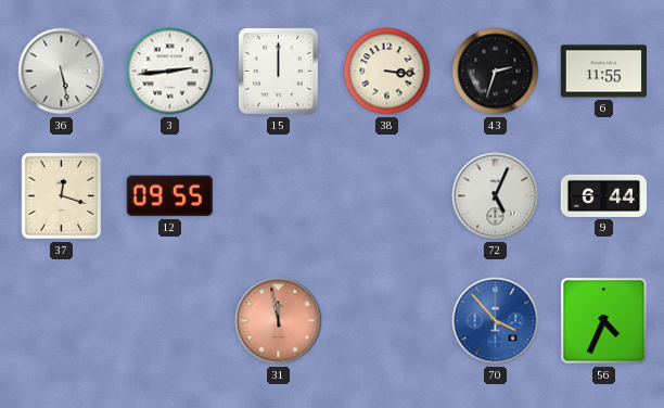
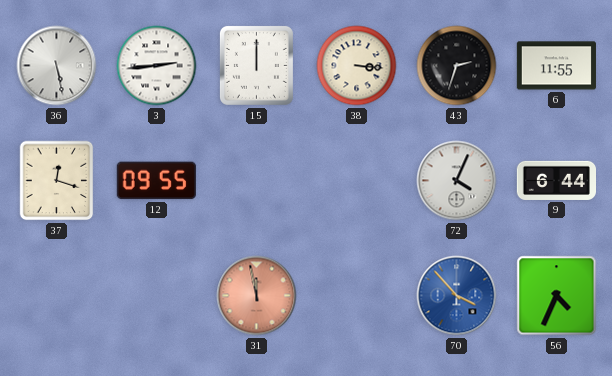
72: 5:04 -> 4:04 (457, 181)
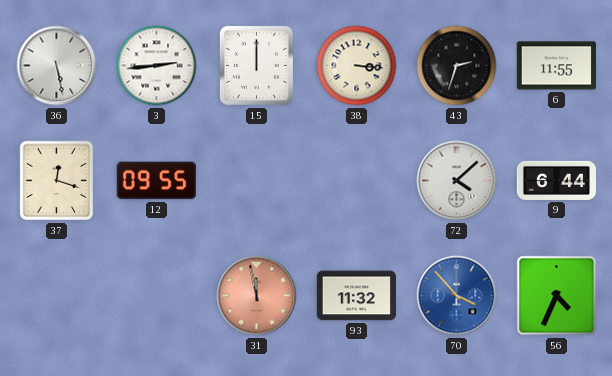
72: 4:04 -> 4:08 (457, 181)
93: none -> 11:32 (356, 296)
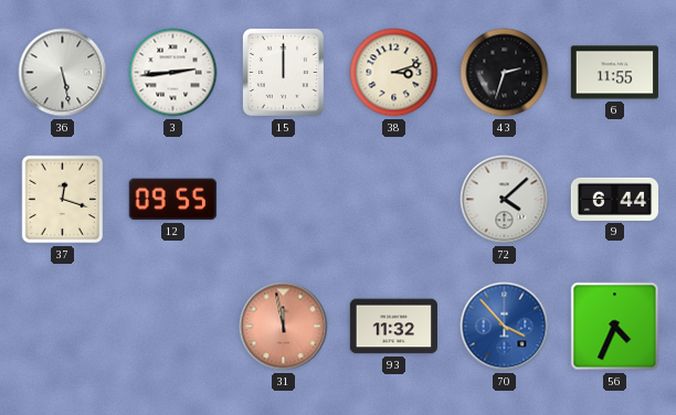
38: 3:16 -> 3:12 (394, 73)
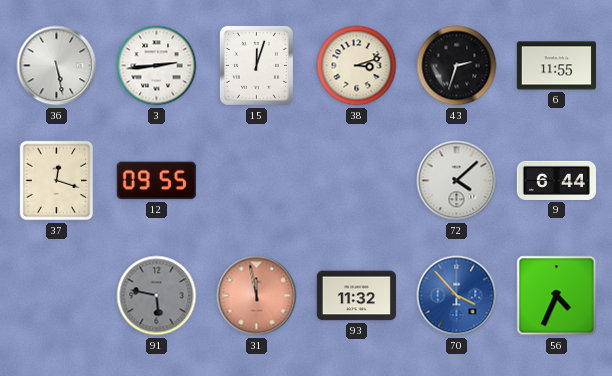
15: 12:00 -> 12:03 (256, 65)
91: none -> 5:47 (157, 296)
